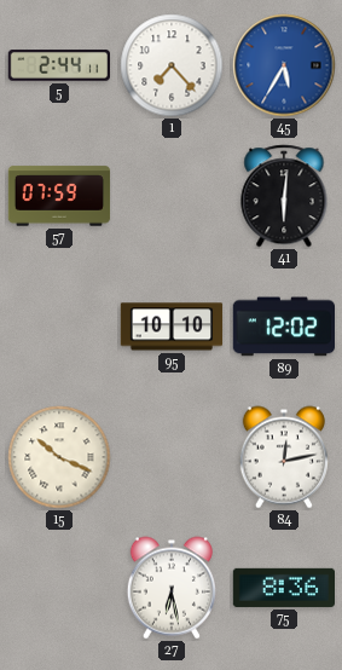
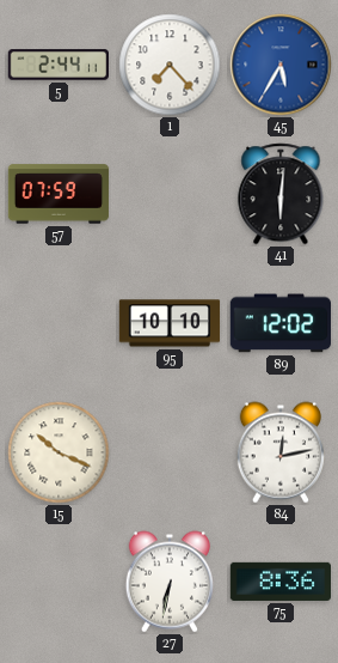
27: 6:28 -> 6:32 (170, 582)
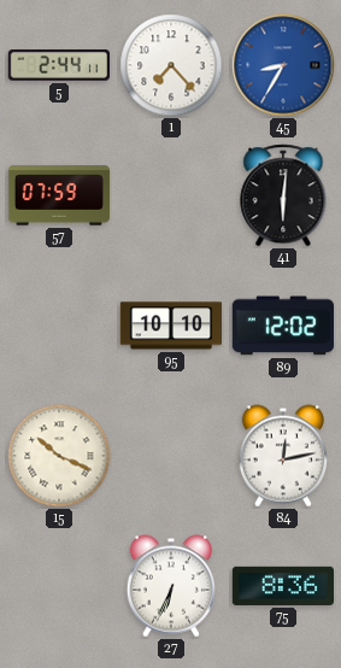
45: 5:35 -> 8:35 (283, 65)
27: 6:32 -> 6:34 (171, 586)
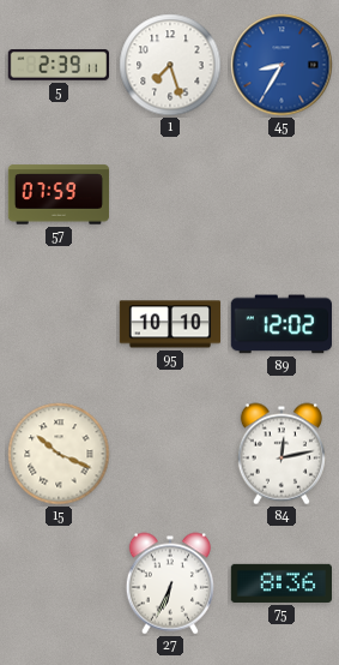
5: 2:44 -> 2:39 (57, 65)
1: 7:23 -> 7:27 (170, 65)
41: 6:01 -> none (283, 195)
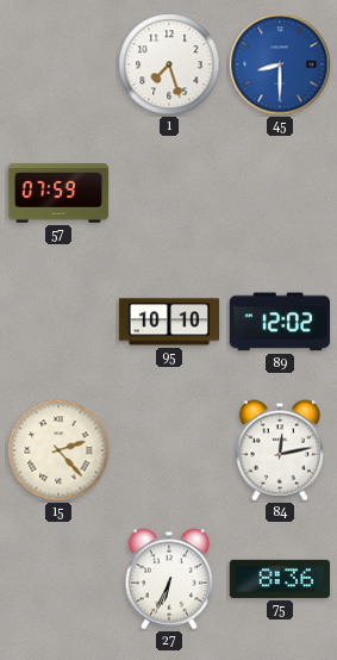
5: 2:39 -> none (57, 65)
45: 8:35 -> 8:30 (280, 64)
15: 10:19 -> 2:23 (58, 450)
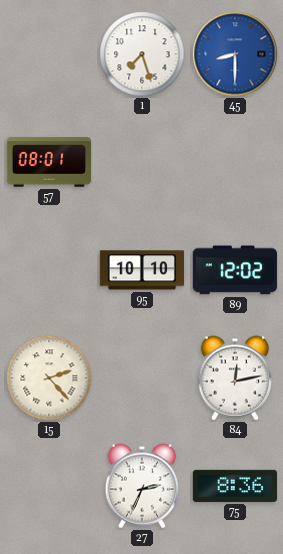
57: 07:59 -> 08:01 (49, 162)
27: 6:34 -> 2:34 (142, 486)
